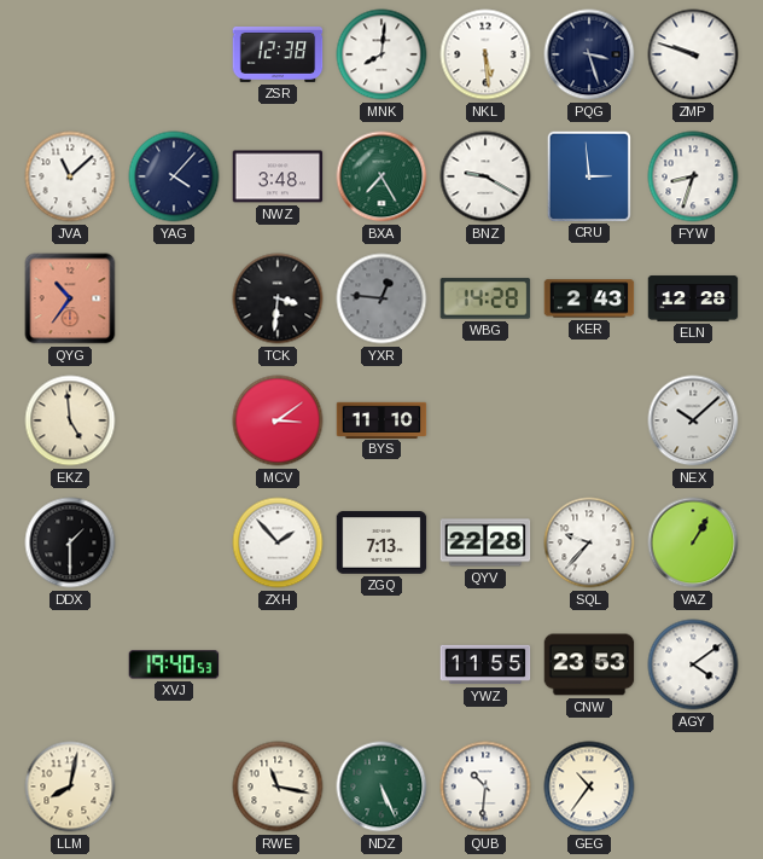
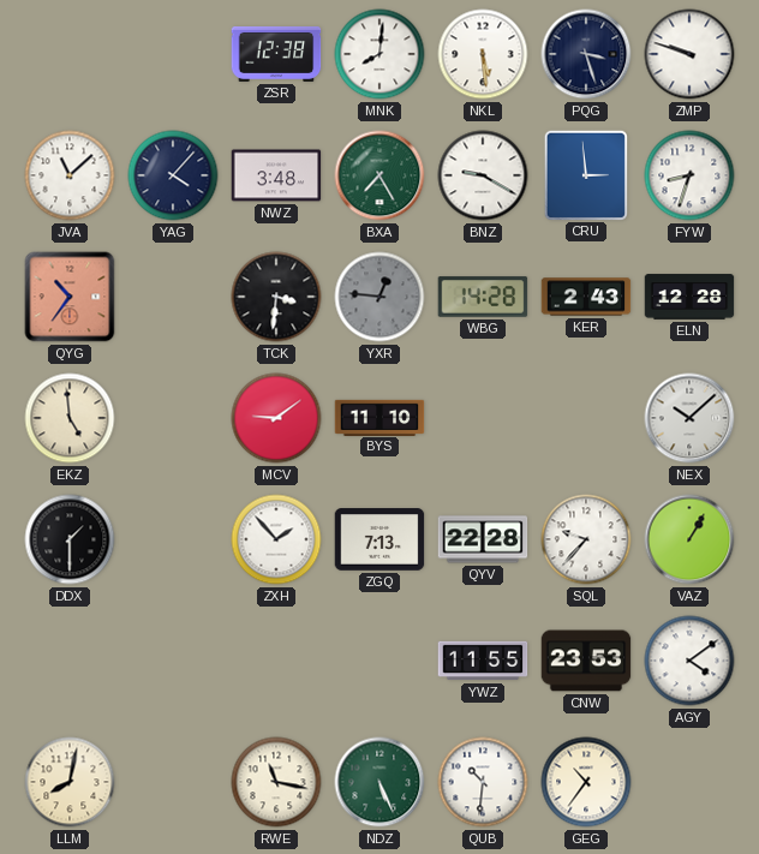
MCV: 3:09 -> 9:09 (276, 418)
XVJ: 19:40 -> none (174, 664)
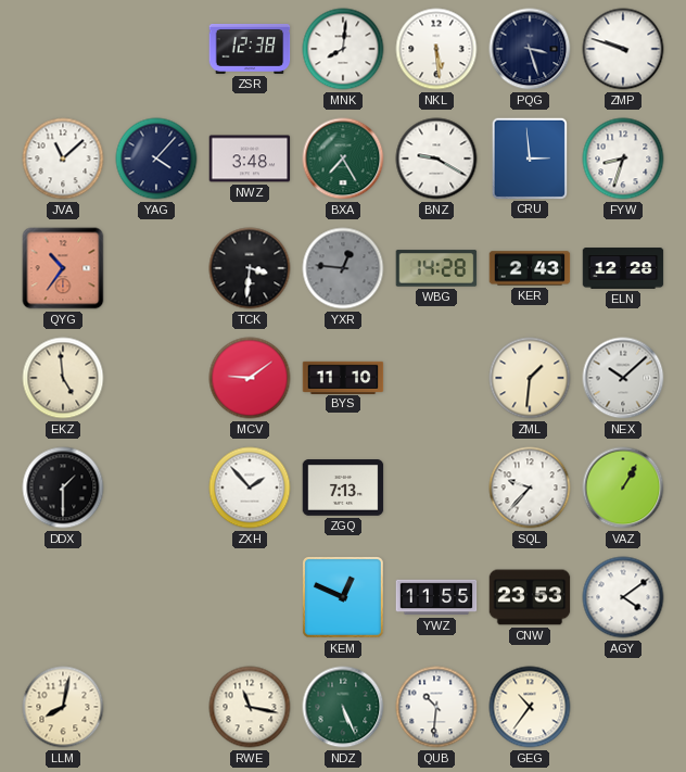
ZML: none -> 1:31 (530, 378)
QYV: 22:28 -> none (483, 539)
KEM: none -> 12:49 (344, 598)
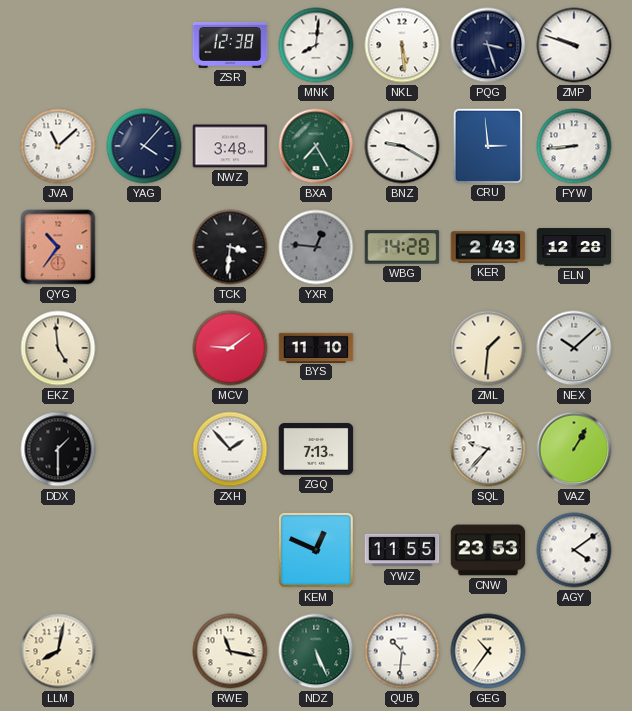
FYW: 8:33 -> 8:44 (574, 146)
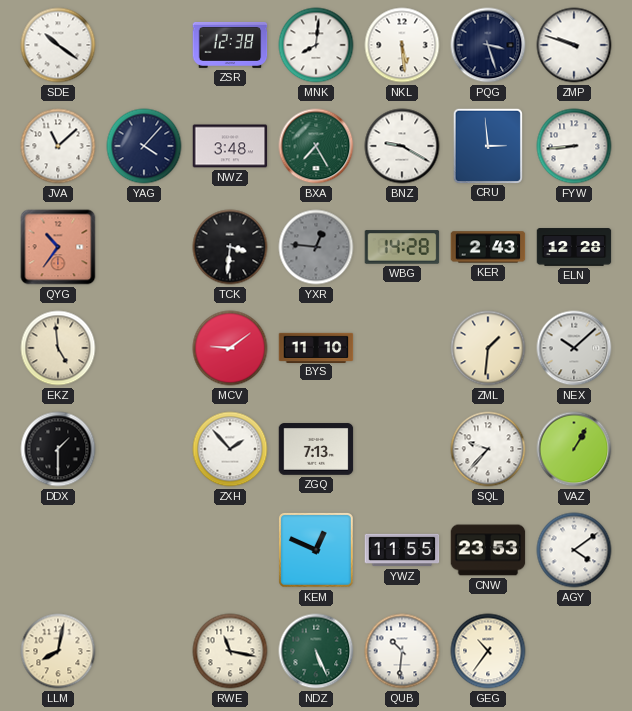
SDE: none -> 10:21 (58, 45)
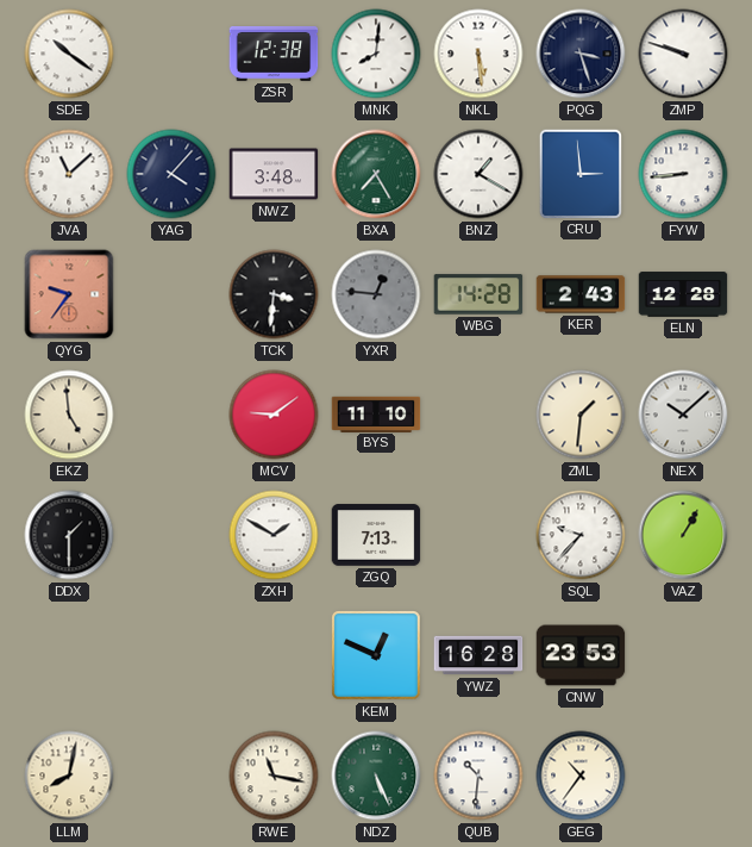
BNZ: 9:20 -> 1:20 (478, 174)
QYG: 10:36 -> 9:36 (69, 294)
ZXH: 1:53 -> 1:50 (274, 535)
YWZ: 11:55 -> 16:28 (478, 655)
AGY: 4:09 -> none (574, 550)
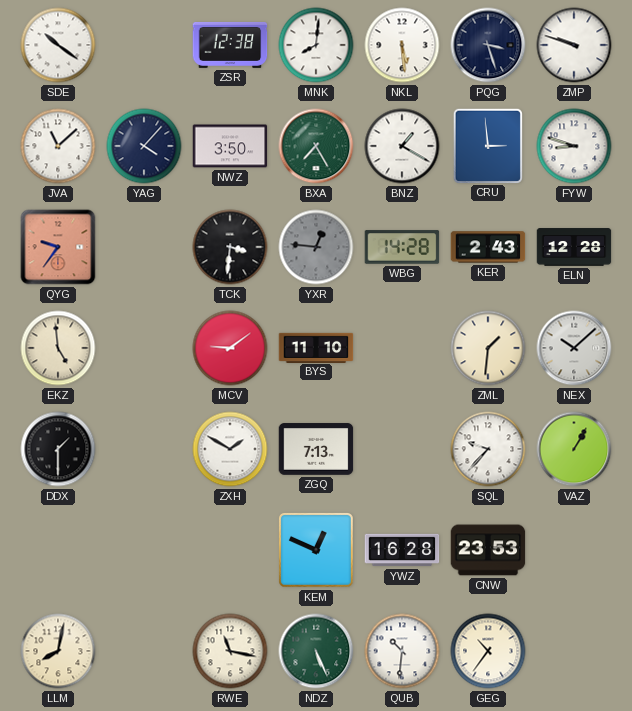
NWZ: 3:48 -> 3:50 (230, 146)
FYW: 8:44 -> 8:48 (574, 146)
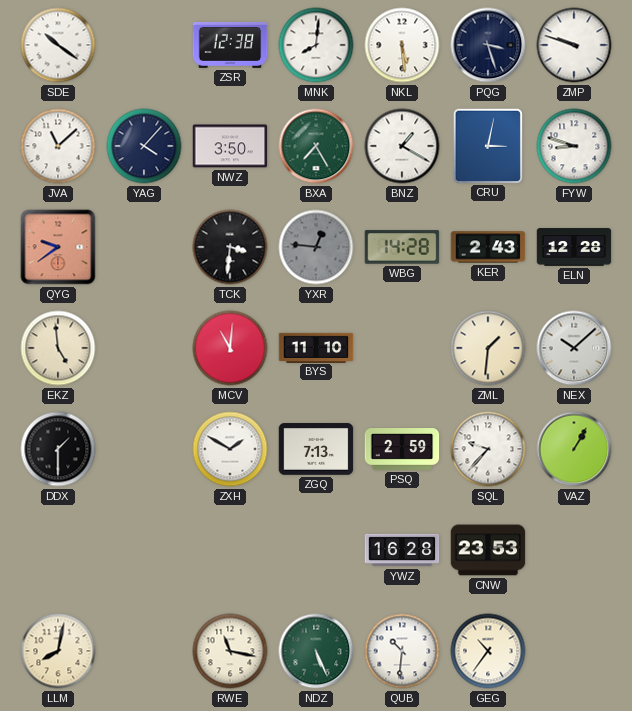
CRU: 2:59 -> 3:02 (487, 145)
QYG: 9:36 -> 9:39 (58, 247)
MCV: 9:09 -> 11:01 (230, 348)
PSQ: none -> 2:59 (402, 450)
KEM: 12:49 -> none (317, 551)
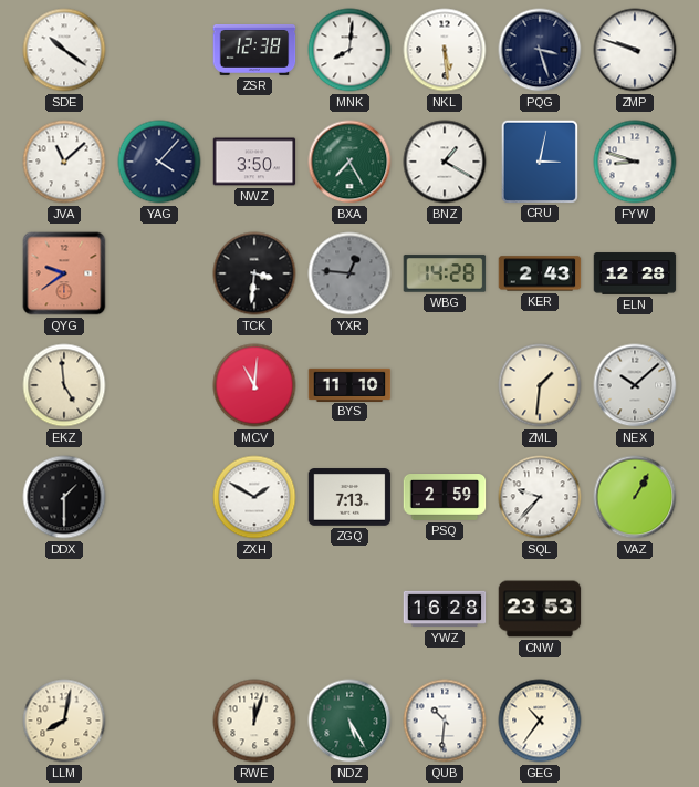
RWE: 11:17 -> 12:03 (254, 721)
NDZ: 5:26 -> 5:25 (349, 721)
